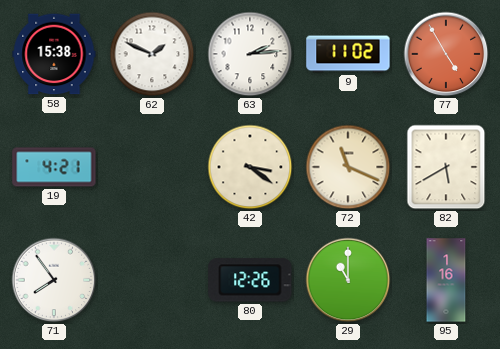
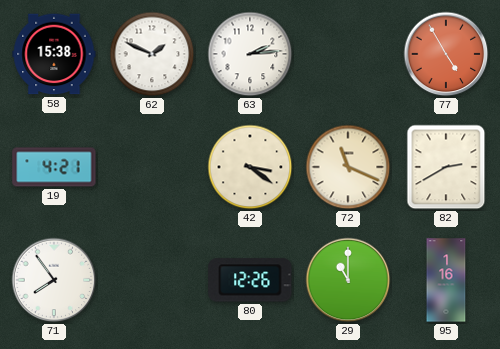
9: 11:02 -> none (348, 54)
82: 5:40 -> 2:40 (446, 167)
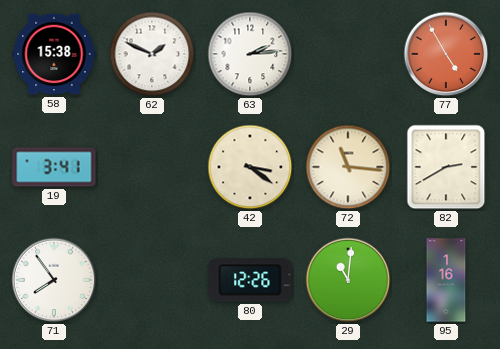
19: 4:21 -> 3:41 (54, 167)
72: 11:19 -> 11:16 (348, 167)
29: 11:00 -> 11:01 (348, 280)
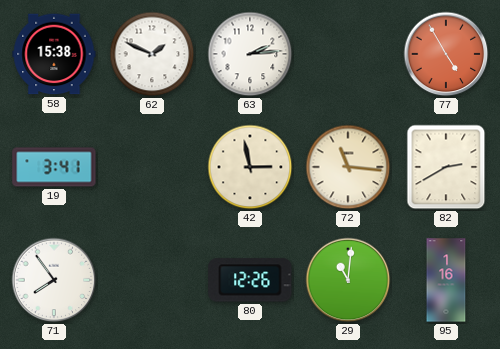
42: 3:21 -> 2:58 (250, 167)
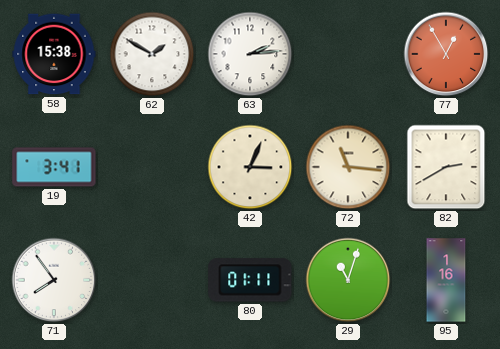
62: 1:49 -> 1:50 (152, 54)
77: 4:55 -> 12:55 (446, 54)
42: 2:58 -> 3:04 (250, 167)
80: 12:26 -> 01:11 (250, 280)
29: 11:01 -> 11:03 (348, 280)
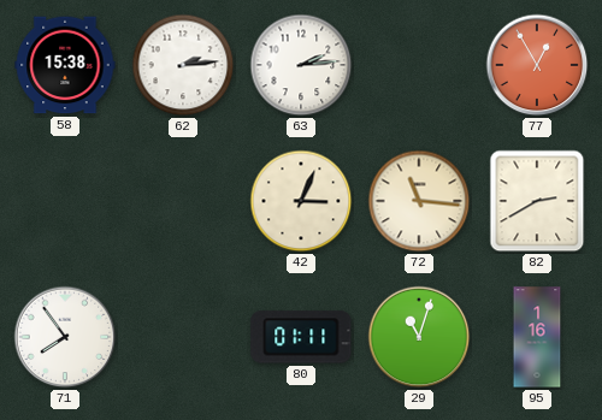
62: 1:50 -> 2:14 (183, 65)
19: 3:41 -> none (54, 167)
